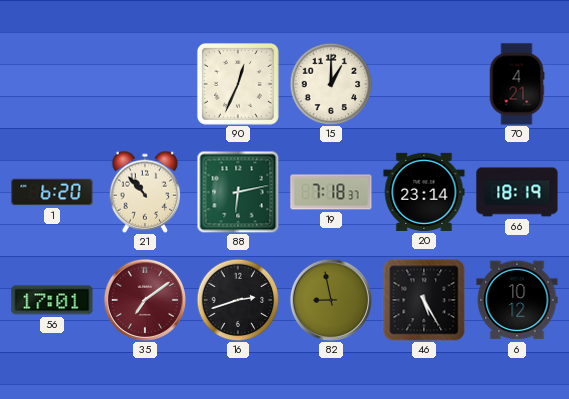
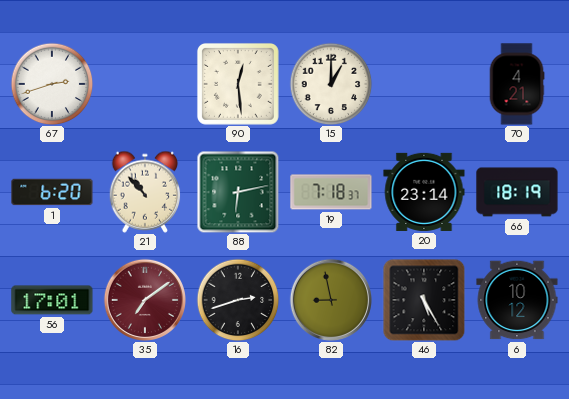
67: none -> 2:42 (52, 84)
90: 12:34 -> 12:29 (238, 84)
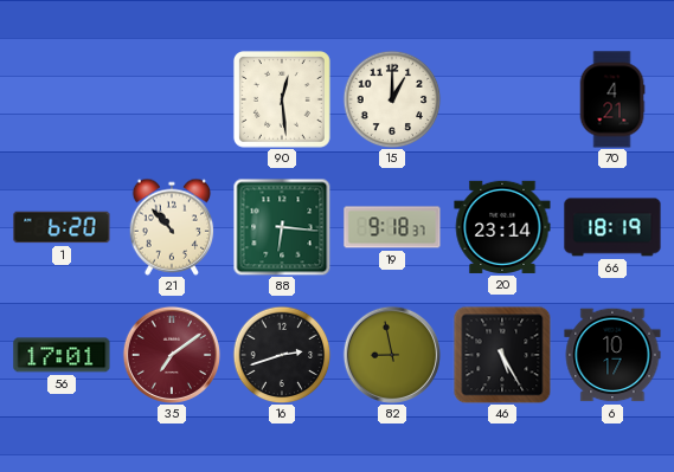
67: 2:42 -> none (52, 84)
88: 6:13 -> 6:16 (282, 227)
19: 7:18 -> 9:18 (392, 227)
6: 10:12 -> 10:17 (612, 355)
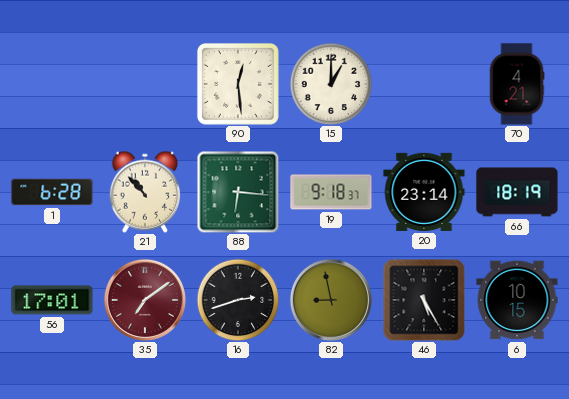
1: 6:20 -> 6:28 (52, 192)
6: 10:17 -> 10:15 (517, 300)
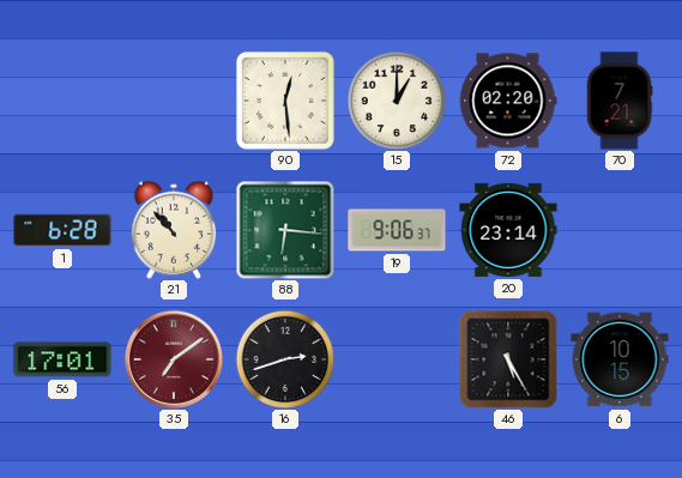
72: none -> 02:20 (508, 101)
70: 4:21 -> 7:21 (620, 101)
19: 9:18 -> 9:06 (397, 230)
66: 18:19 -> none (517, 192)
82: 8:58 -> none (331, 300)
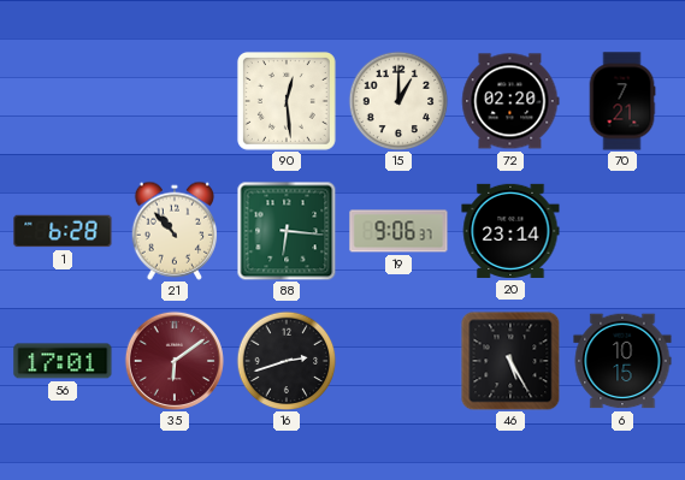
35: 7:09 -> 6:09 (175, 361)
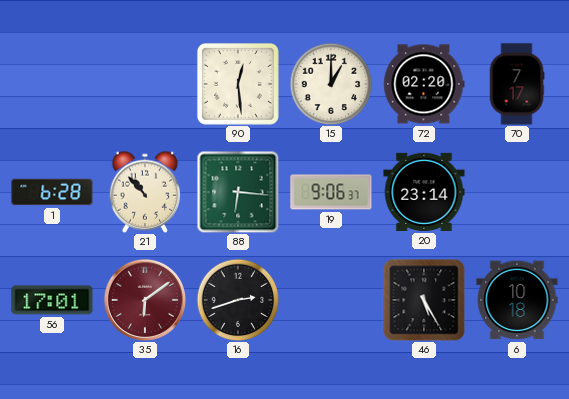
70: 7:21 -> 7:17 (517, 84)
6: 10:15 -> 10:18 (517, 300)
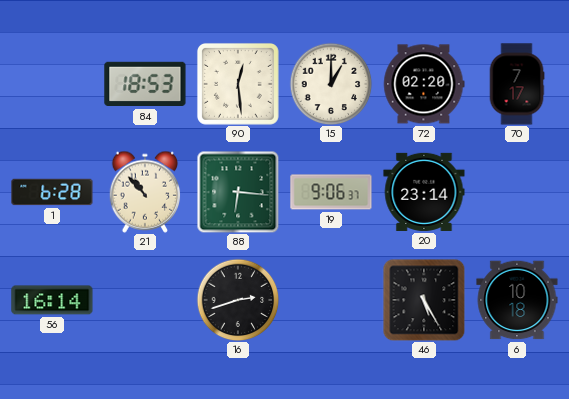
84: none -> 18:53 (145, 84)
56: 17:01 -> 16:14 (52, 300)
35: 6:09 -> none (145, 300)
